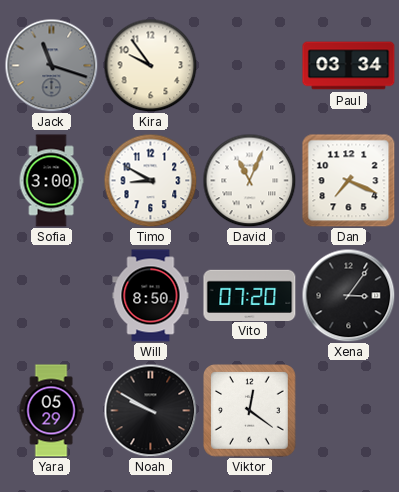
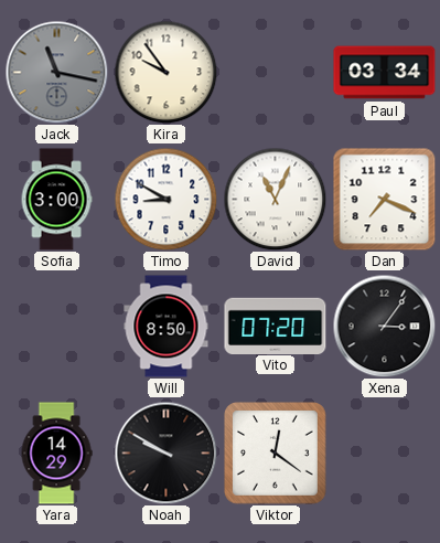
Jack: 11:18 -> 11:17 (56, 72)
Yara: 05:29 -> 14:29 (56, 454)
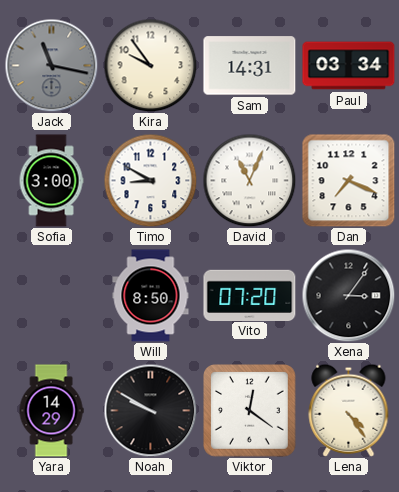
Sam: none -> 14:31 (250, 66)
Lena: none -> 4:24 (349, 410)
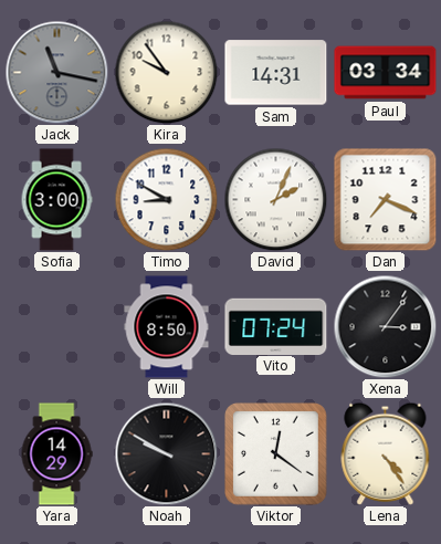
David: 11:04 -> 2:04 (275, 199)
Vito: 07:20 -> 07:24 (276, 326)
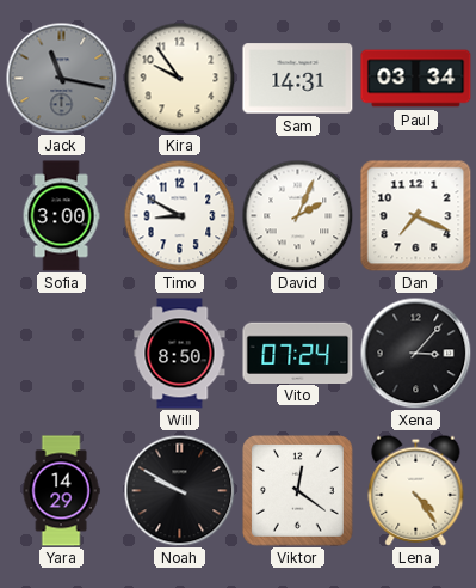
Xena: 3:06 -> 3:07 (415, 353)
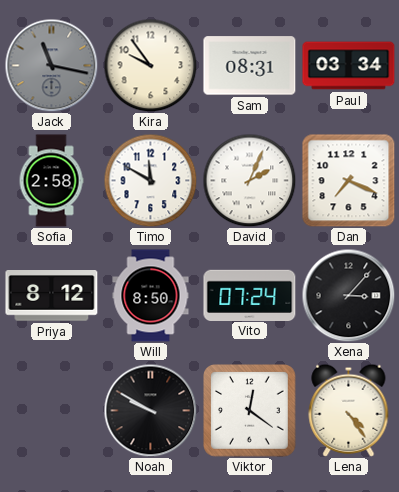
Sam: 14:31 -> 08:31 (250, 66)
Sofia: 3:00 -> 2:58 (51, 181)
Timo: 8:50 -> 11:50 (150, 180)
Priya: none -> 8:12 (52, 296)
Yara: 14:29 -> none (61, 491)
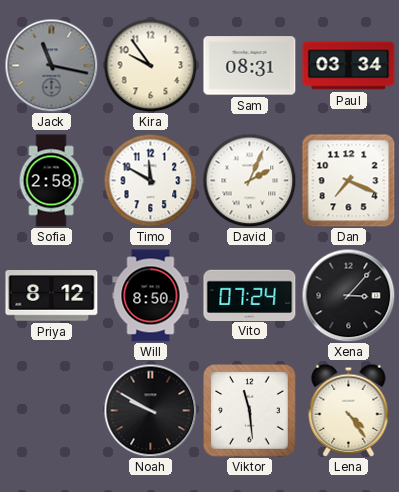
Viktor: 12:21 -> 11:29 (250, 411)
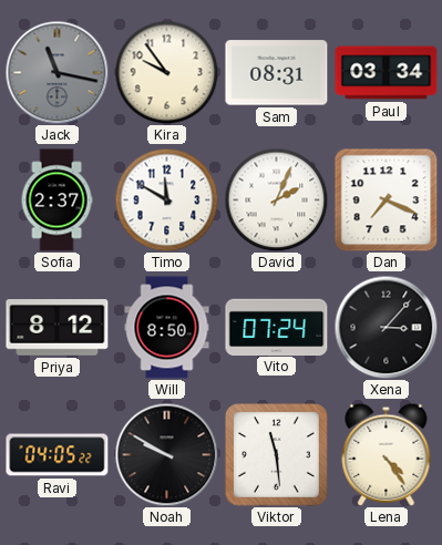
Sofia: 2:58 -> 2:37 (56, 200)
Ravi: none -> 04:05 (58, 455)
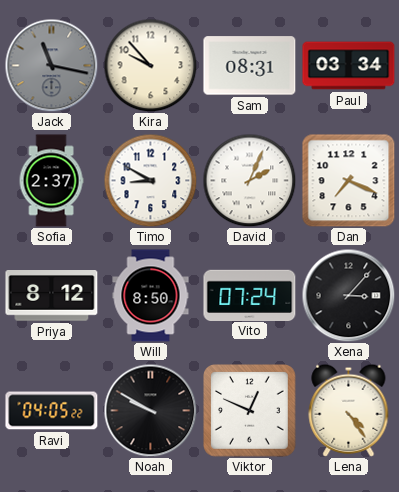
Kira: 9:54 -> 9:53 (150, 65)
Timo: 11:50 -> 8:50 (150, 180)
Viktor: 11:29 -> 12:49 (250, 411)
